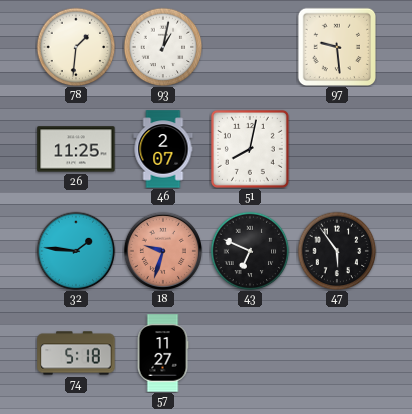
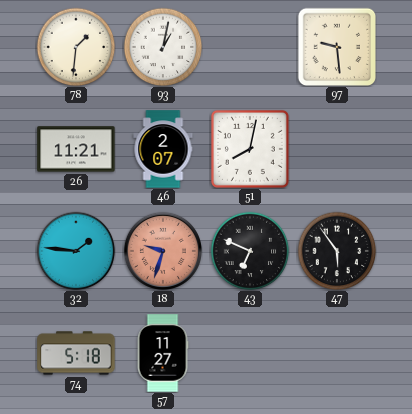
26: 11:25 -> 11:21 (76, 149)
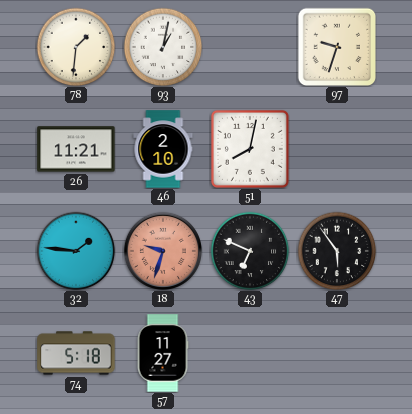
97: 9:29 -> 9:33 (336, 46)
46: 2:07 -> 2:10 (163, 149)
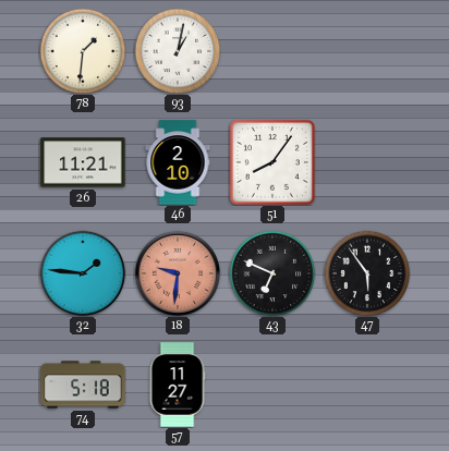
97: 9:33 -> none (336, 46)
51: 8:02 -> 8:06 (272, 162)
18: 9:33 -> 9:31 (178, 273)
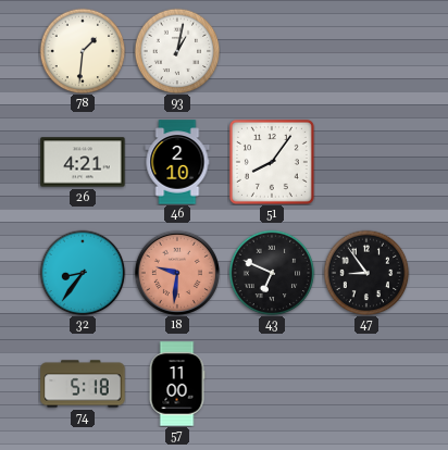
26: 11:21 -> 4:21 (83, 162)
32: 1:46 -> 8:36 (83, 273)
47: 5:54 -> 8:54 (366, 273)
57: 11:27 -> 11:00 (177, 384)
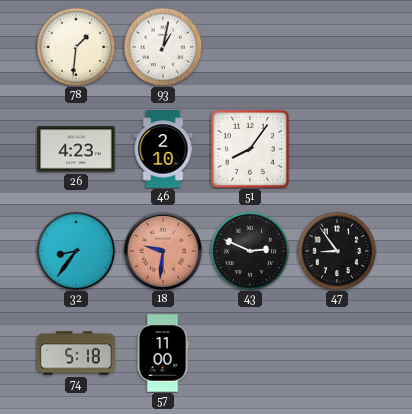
26: 4:21 -> 4:23 (76, 149)
43: 6:49 -> 2:49 (250, 251)
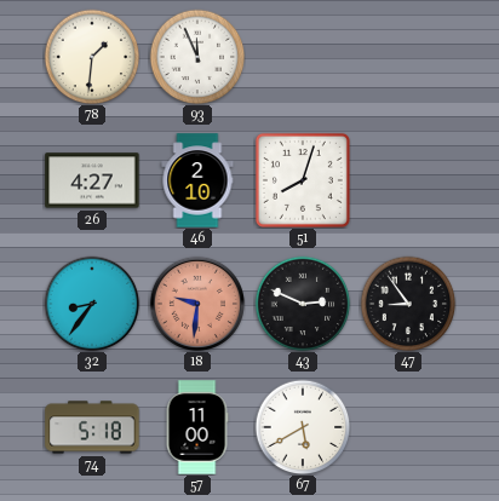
93: 1:02 -> 11:56 (197, 57)
26: 4:23 -> 4:27 (92, 180)
51: 8:06 -> 8:03 (303, 180)
67: none -> 5:40 (303, 427)
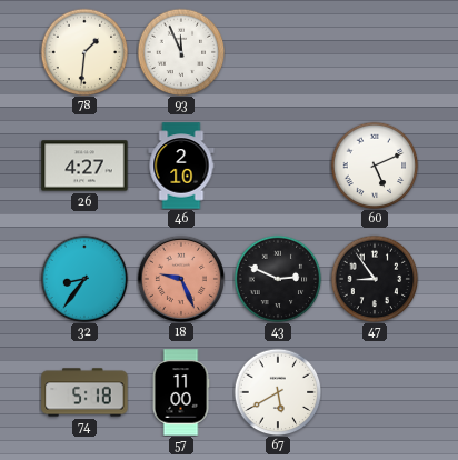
51: 8:03 -> none (303, 180)
60: none -> 5:11 (375, 166)
18: 9:31 -> 9:26 (181, 279)
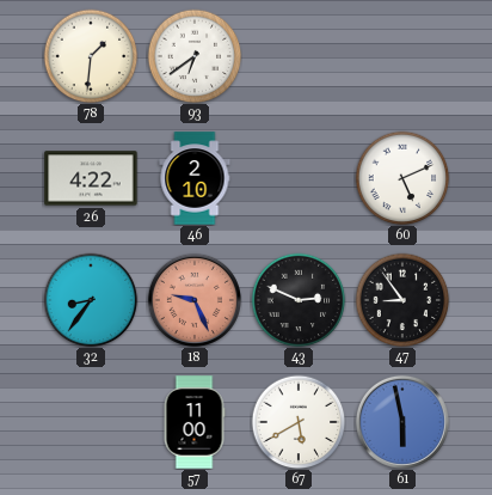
93: 11:56 -> 6:39 (195, 56)
26: 4:27 -> 4:22 (91, 178)
74: 5:18 -> none (84, 392)
61: none -> 5:58 (402, 422)
